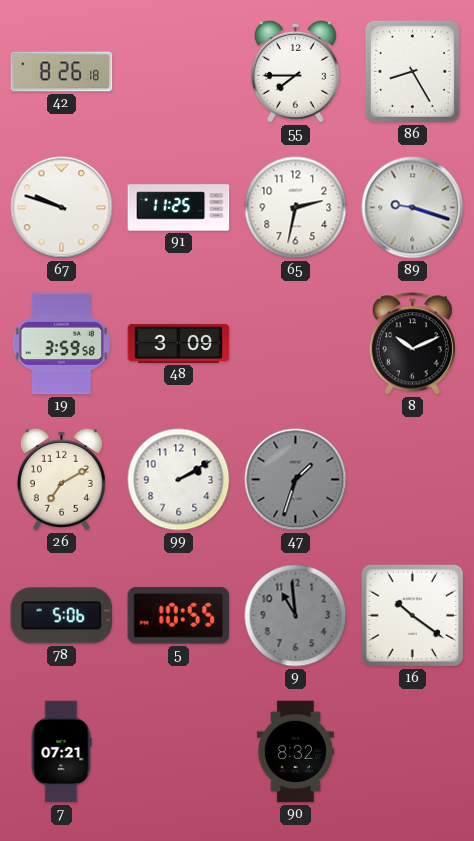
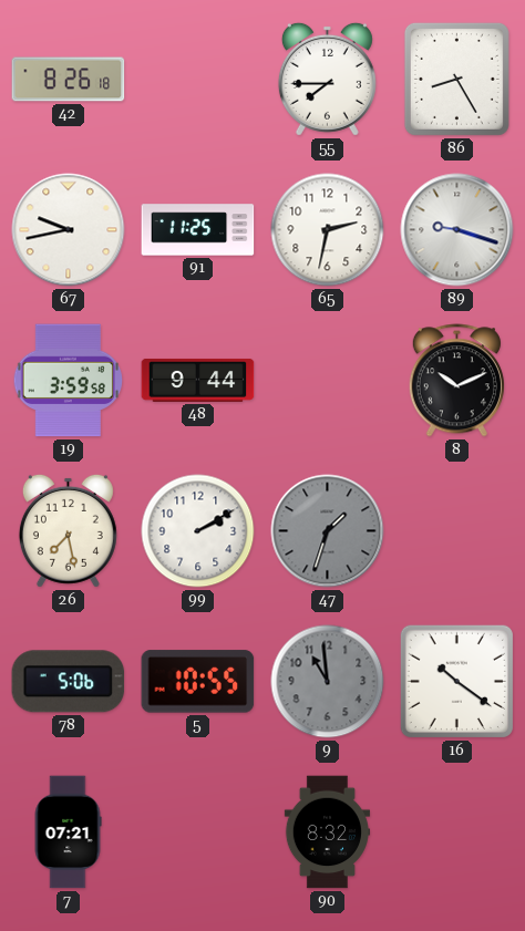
67: 9:48 -> 9:43 (69, 230)
48: 3:09 -> 9:44 (198, 380)
26: 7:10 -> 7:28 (68, 530)
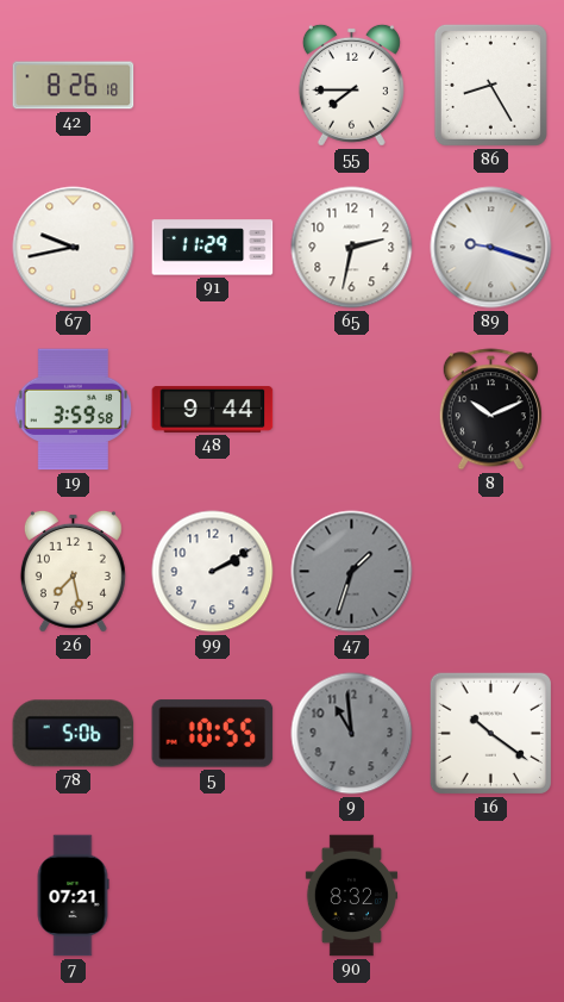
91: 11:25 -> 11:29 (213, 248)
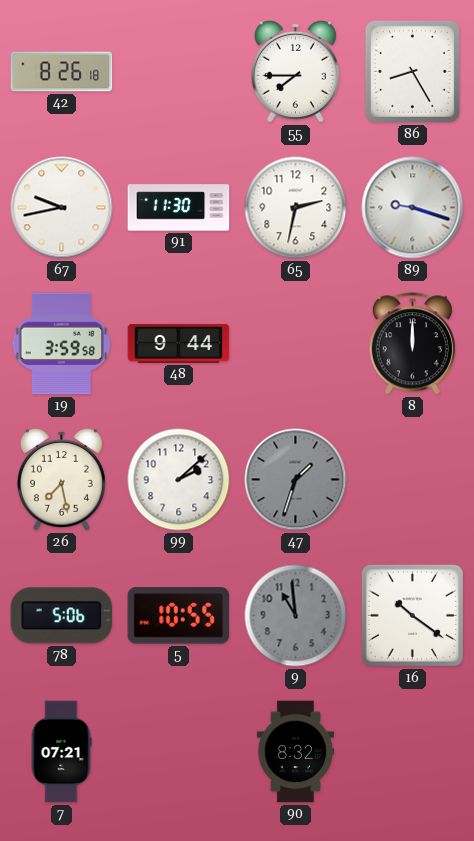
91: 11:29 -> 11:30 (179, 208)
8: 10:11 -> 12:00 (412, 344)
99: 2:10 -> 2:08 (179, 480)
